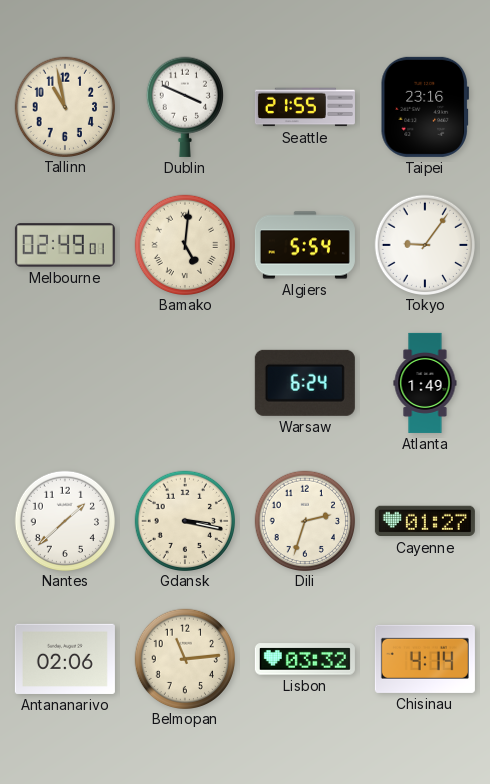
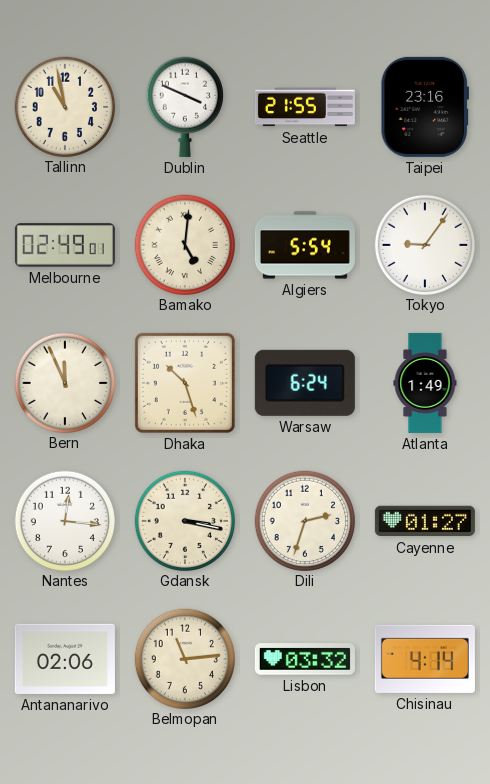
Bern: none -> 11:56 (64, 382)
Dhaka: none -> 10:27 (185, 383)
Nantes: 1:38 -> 12:16 (64, 520)
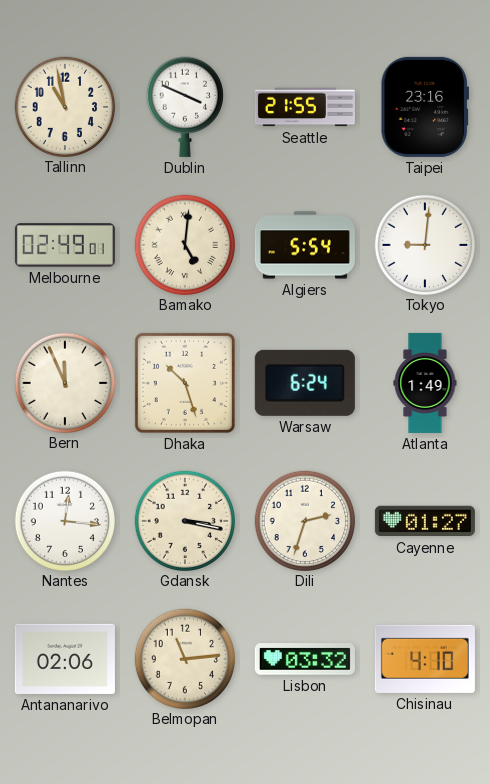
Tokyo: 9:06 -> 9:01 (424, 244)
Chisinau: 4:14 -> 4:10 (425, 659)
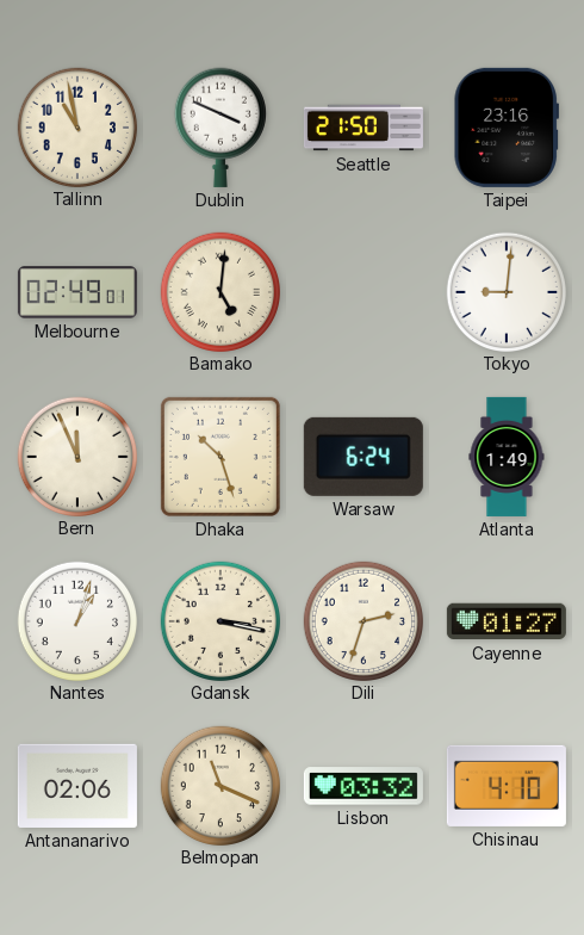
Seattle: 21:55 -> 21:50 (364, 128)
Algiers: 5:54 -> none (305, 245)
Nantes: 12:16 -> 1:03 (76, 620)
Belmopan: 11:14 -> 11:19 (219, 785)
